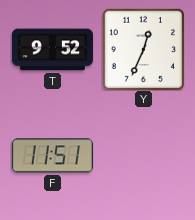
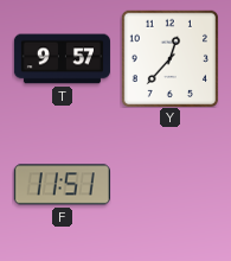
T: 9:52 -> 9:57 (62, 59)
Y: 12:34 -> 12:37 (169, 58)
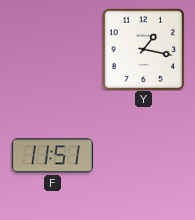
T: 9:57 -> none (62, 59)
Y: 12:37 -> 1:17 (143, 49)
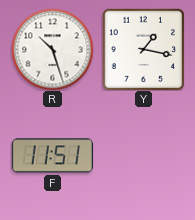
R: none -> 10:27 (52, 49)
